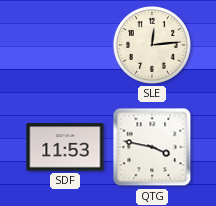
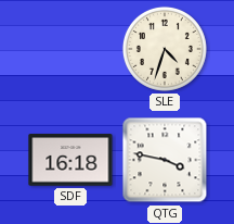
SLE: 12:14 -> 4:33 (165, 49)
SDF: 11:53 -> 16:18 (70, 160)
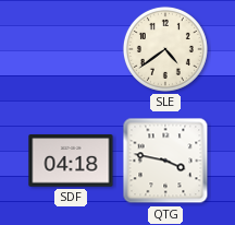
SLE: 4:33 -> 4:39 (165, 49)
SDF: 16:18 -> 04:18 (71, 161)
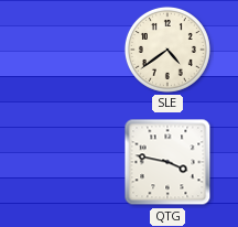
SDF: 04:18 -> none (71, 161)
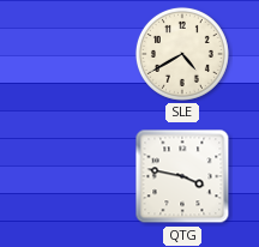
SLE: 4:39 -> 4:40 (182, 54)
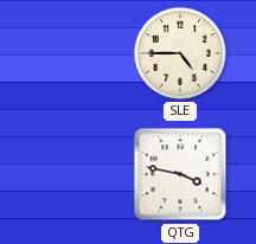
SLE: 4:40 -> 4:45 (180, 53)
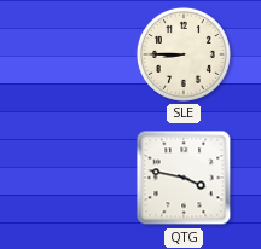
SLE: 4:45 -> 8:45 (184, 54)
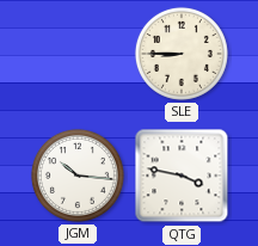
JGM: none -> 10:16 (78, 176)
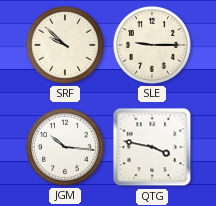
SRF: none -> 9:52 (65, 45)
SLE: 8:45 -> 9:15 (152, 45)
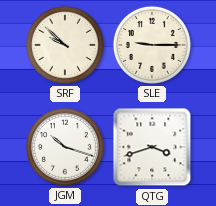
JGM: 10:16 -> 10:18 (65, 147)
QTG: 3:47 -> 3:42 (152, 147)
